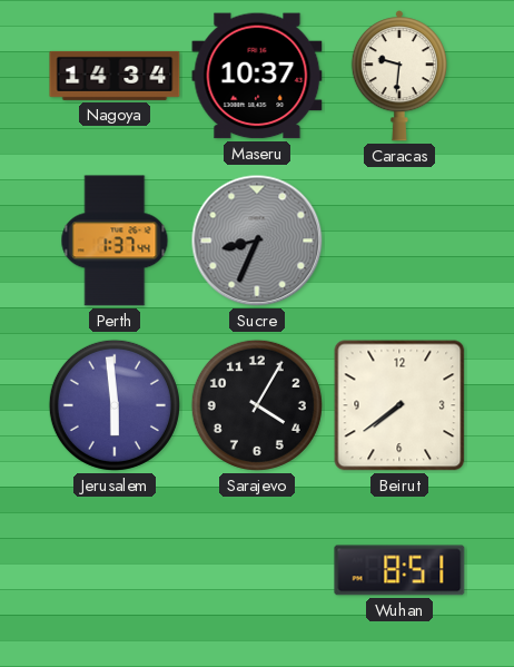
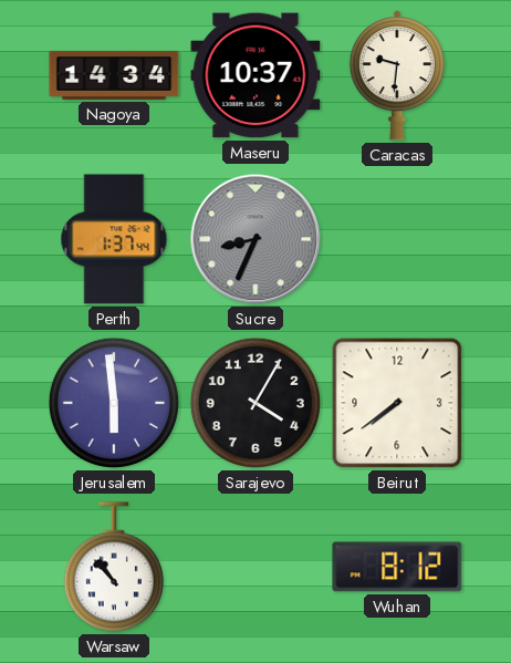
Warsaw: none -> 10:53 (114, 567)
Wuhan: 8:51 -> 8:12 (397, 567)
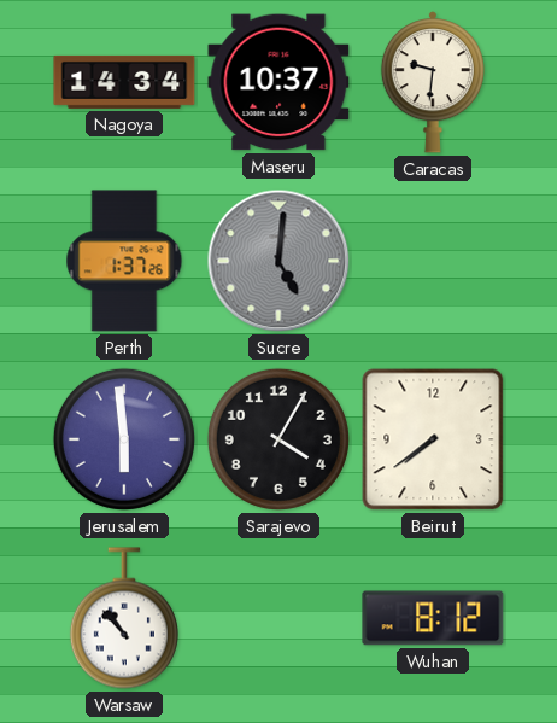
Perth: 1:37:44 -> 1:37:26 (124, 261)
Sucre: 8:34 -> 5:01 (278, 261)
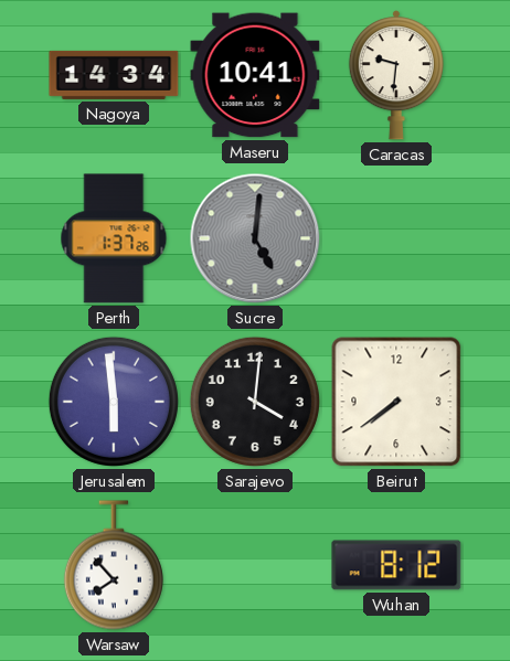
Maseru: 10:37 -> 10:41 (255, 75)
Sarajevo: 4:05 -> 4:01 (255, 402)
Warsaw: 10:53 -> 7:53 (114, 565)
